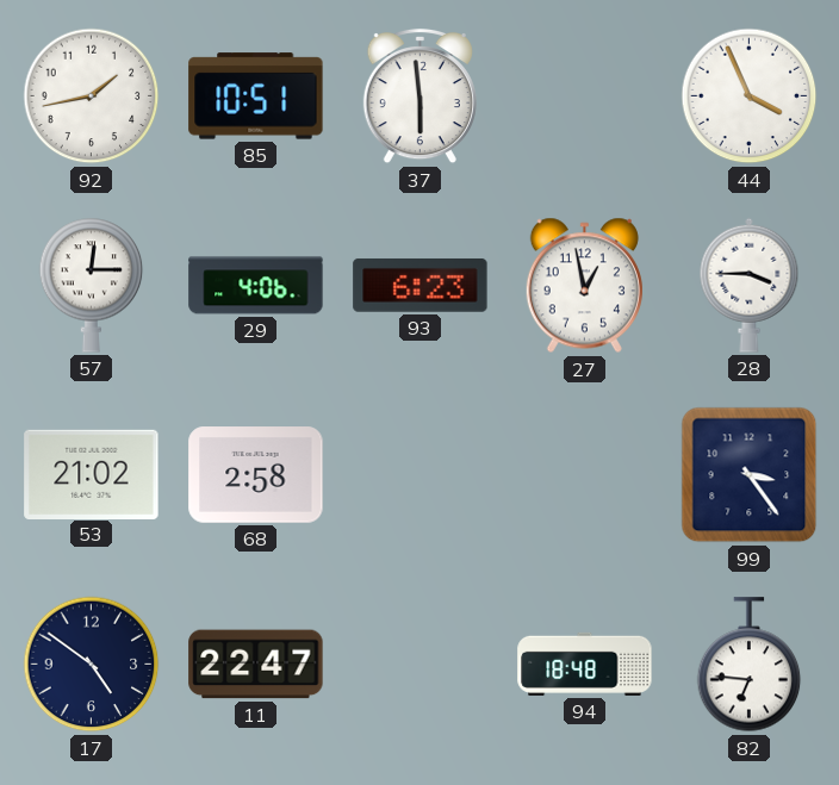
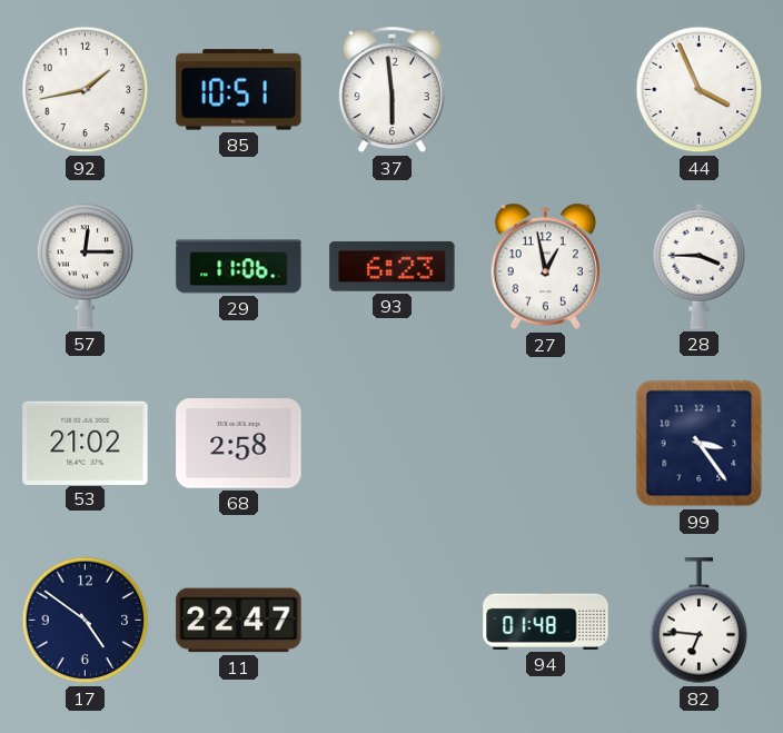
29: 4:06 -> 11:06 (239, 267)
94: 18:48 -> 01:48 (546, 620)
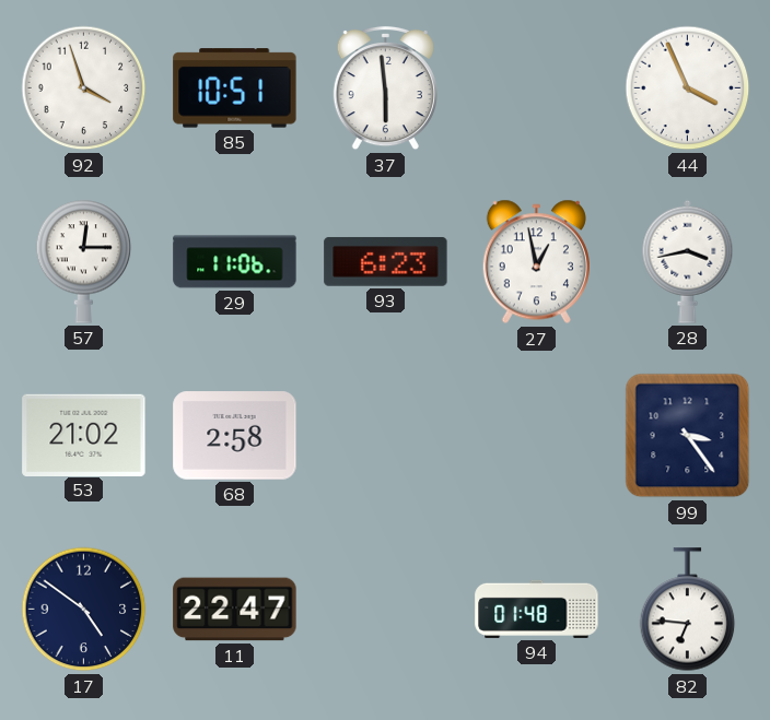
92: 1:43 -> 3:57 (84, 88)
28: 3:45 -> 3:43 (688, 261)
